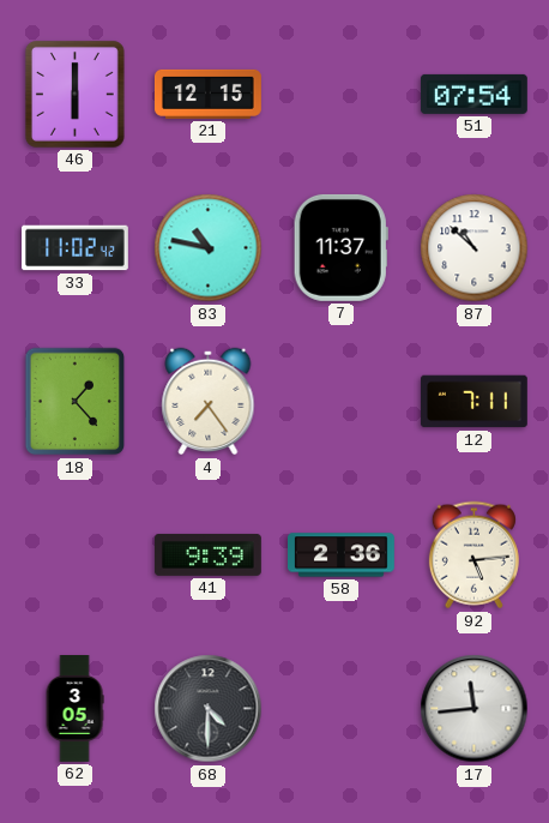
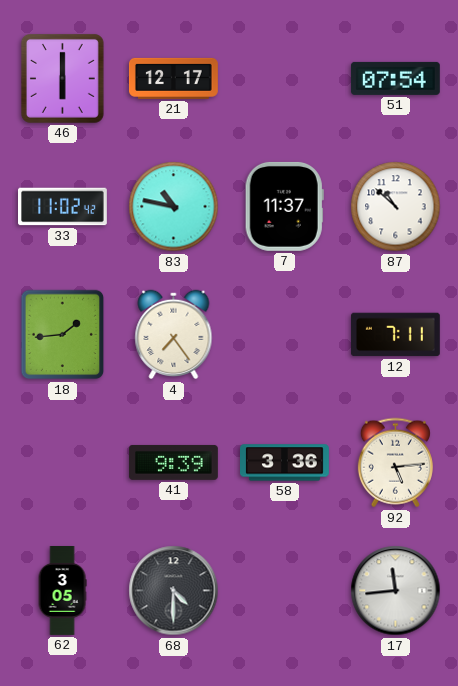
21: 12:15 -> 12:17 (173, 78)
18: 1:23 -> 1:44 (63, 335)
58: 2:36 -> 3:36 (285, 463)
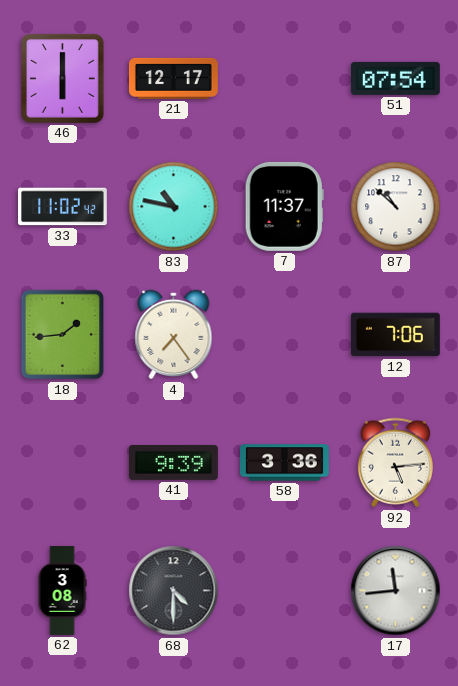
12: 7:11 -> 7:06 (395, 335)
62: 3:05 -> 3:08 (62, 591)
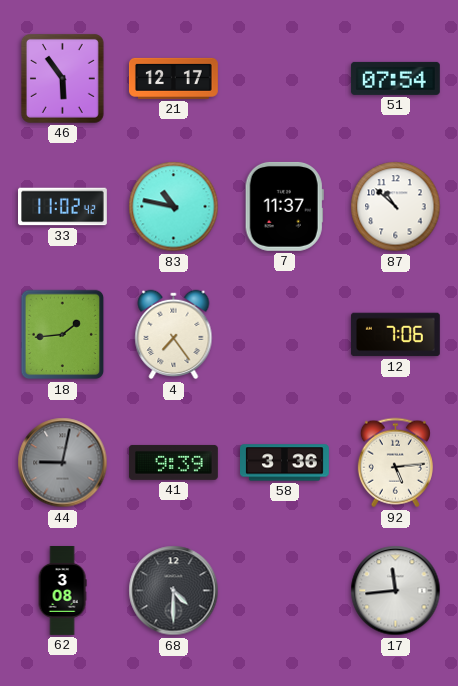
46: 6:00 -> 5:54 (62, 78)
44: none -> 9:02 (63, 463)
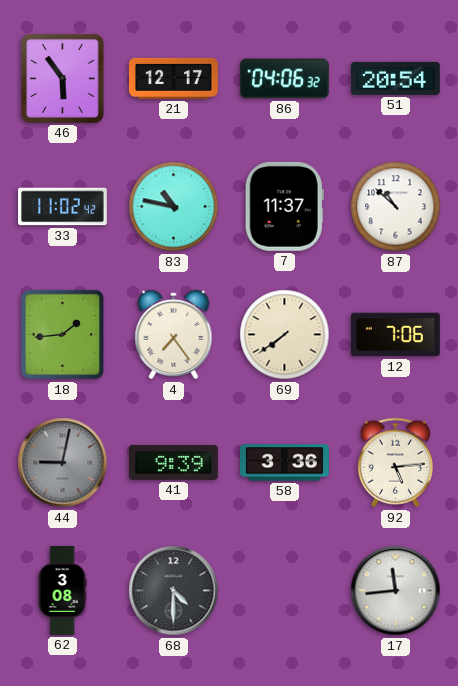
86: none -> 04:06 (284, 79)
51: 07:54 -> 20:54 (395, 78)
69: none -> 7:39 (285, 335)
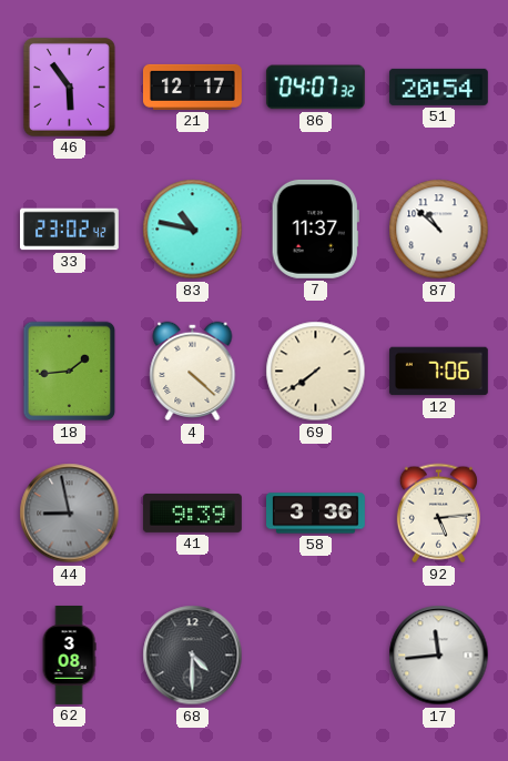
86: 04:06 -> 04:07 (315, 88)
33: 11:02 -> 23:02 (70, 230)
4: 7:24 -> 4:22 (193, 372)
44: 9:02 -> 8:58 (70, 514)
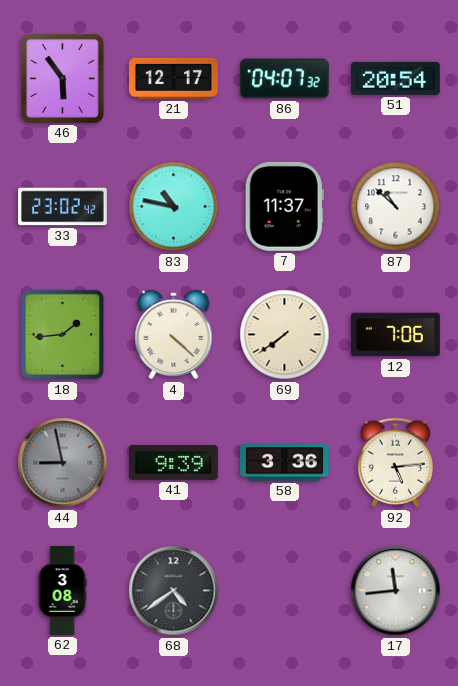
68: 4:30 -> 4:39 (174, 591)
